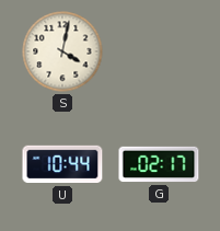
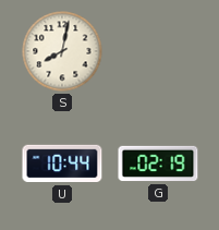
S: 4:02 -> 8:02 (62, 51)
G: 02:17 -> 02:19 (158, 164)
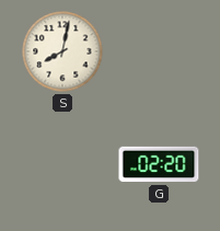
U: 10:44 -> none (62, 164)
G: 02:19 -> 02:20 (159, 164)
